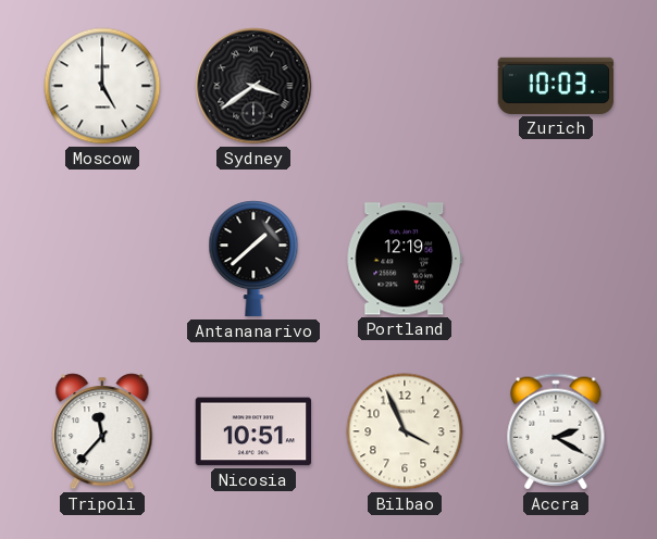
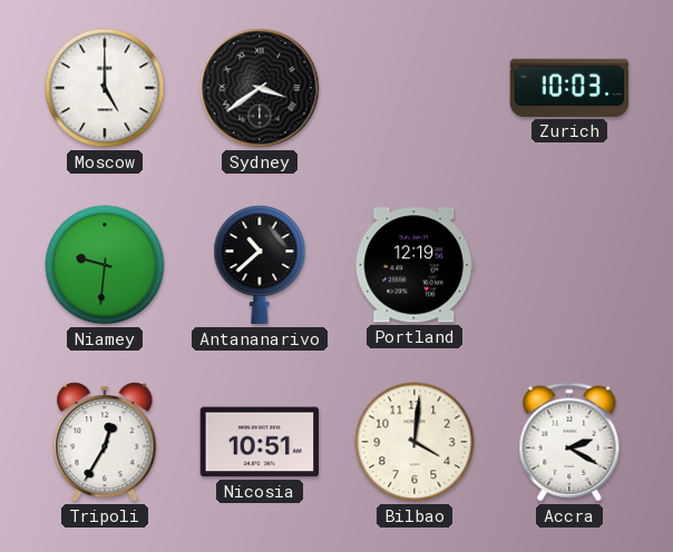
Niamey: none -> 9:31 (105, 265)
Antananarivo: 1:38 -> 10:38 (260, 265)
Tripoli: 11:37 -> 12:35 (105, 442)
Bilbao: 3:56 -> 4:01 (414, 442)
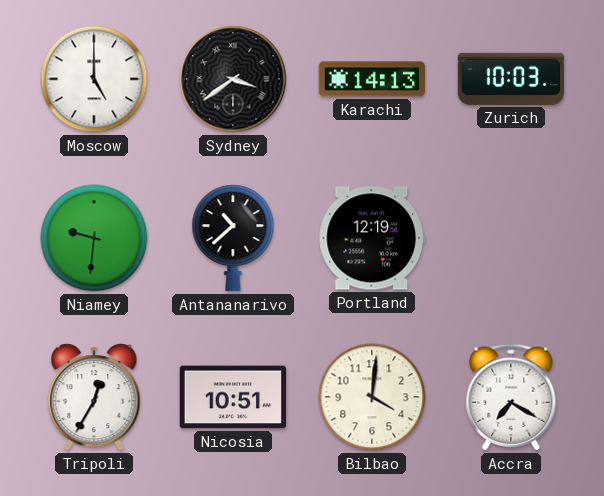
Karachi: none -> 14:13 (372, 79)
Accra: 2:20 -> 7:20 (511, 397)
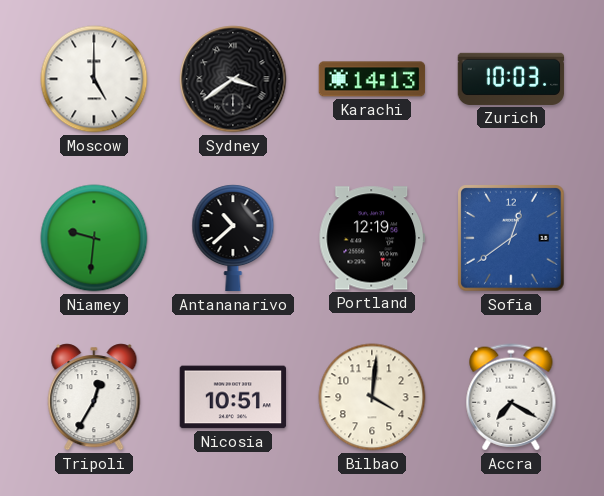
Sofia: none -> 12:39 (511, 238)
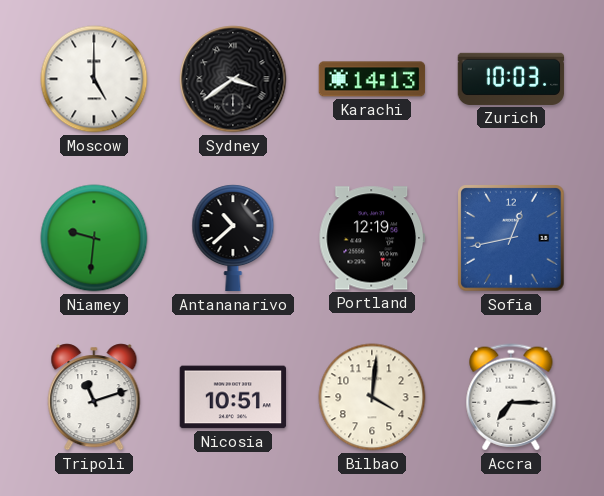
Sofia: 12:39 -> 12:43 (511, 238)
Tripoli: 12:35 -> 11:12 (94, 397)
Accra: 7:20 -> 7:15 (511, 397)
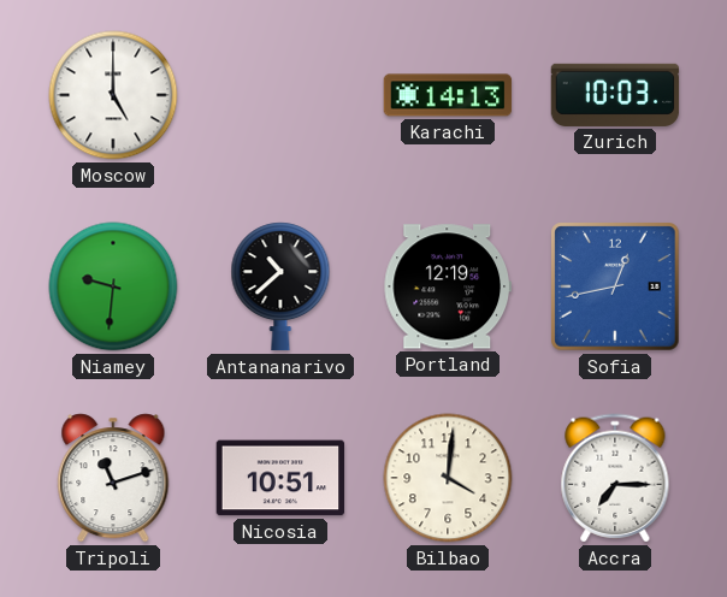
Sydney: 3:39 -> none (233, 79)
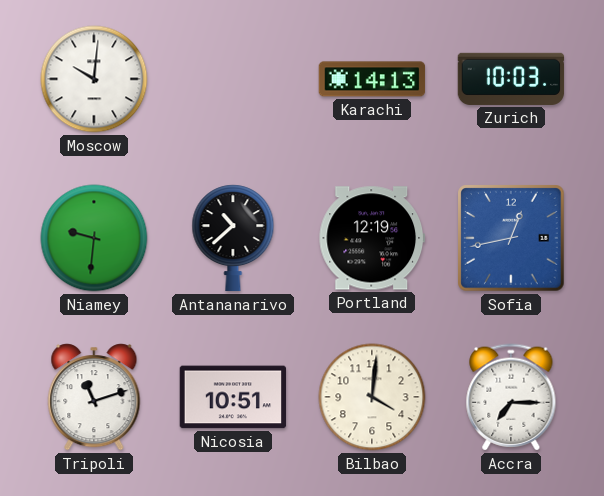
Moscow: 5:00 -> 10:01 (94, 79)
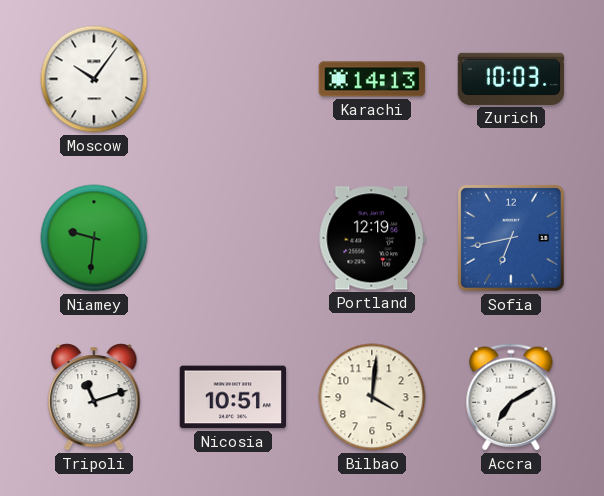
Moscow: 10:01 -> 10:06 (94, 79)
Antananarivo: 10:38 -> none (233, 238)
Sofia: 12:43 -> 6:43 (511, 238)
Accra: 7:15 -> 7:10 (511, 397)
